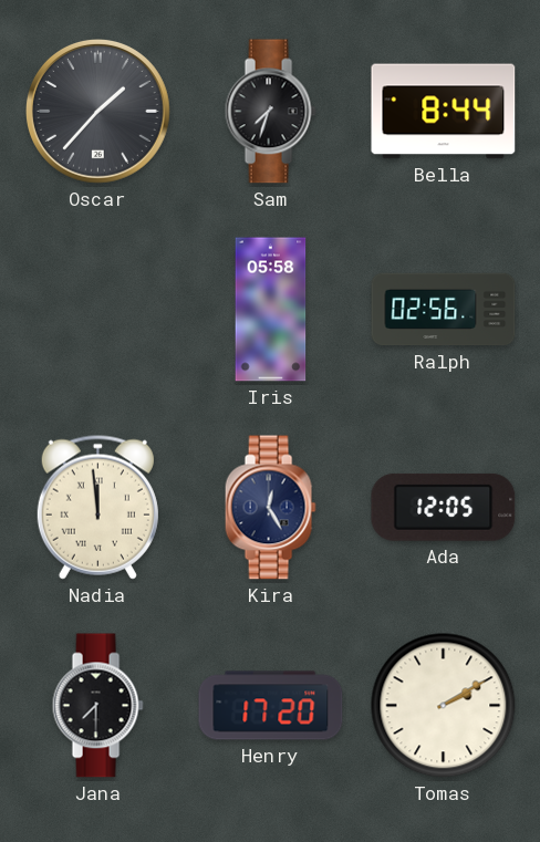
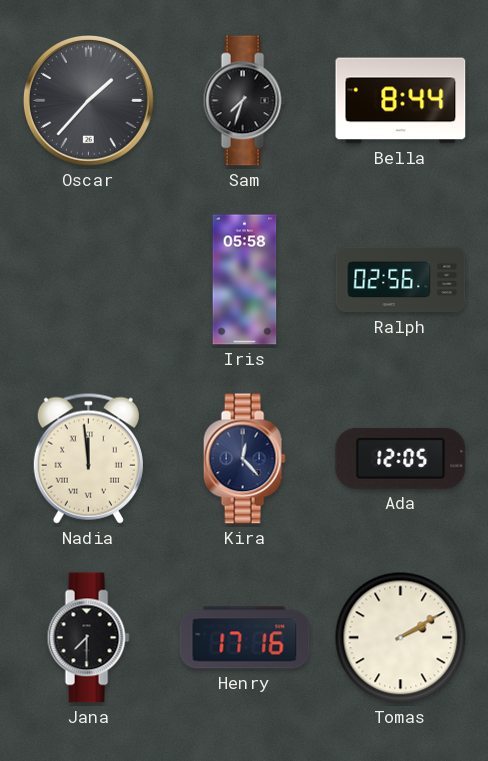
Kira: 12:25 -> 12:23 (244, 459)
Henry: 17:20 -> 17:16 (245, 638)
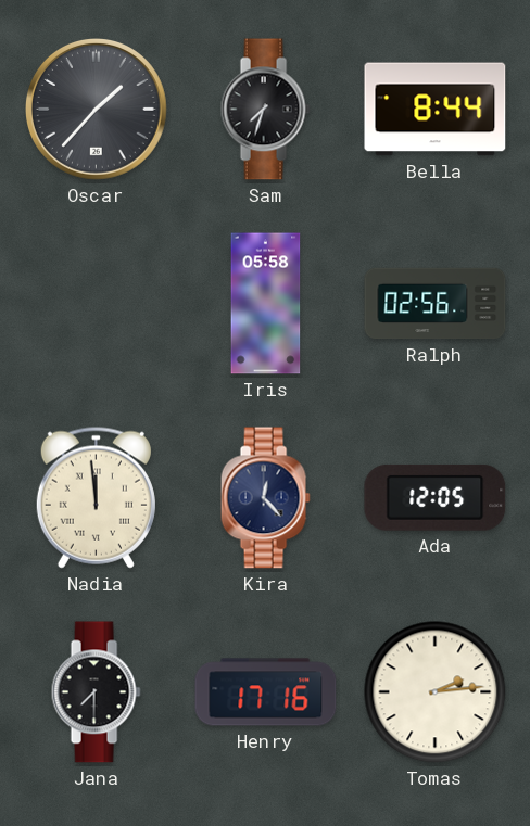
Tomas: 2:10 -> 2:14 (436, 692)
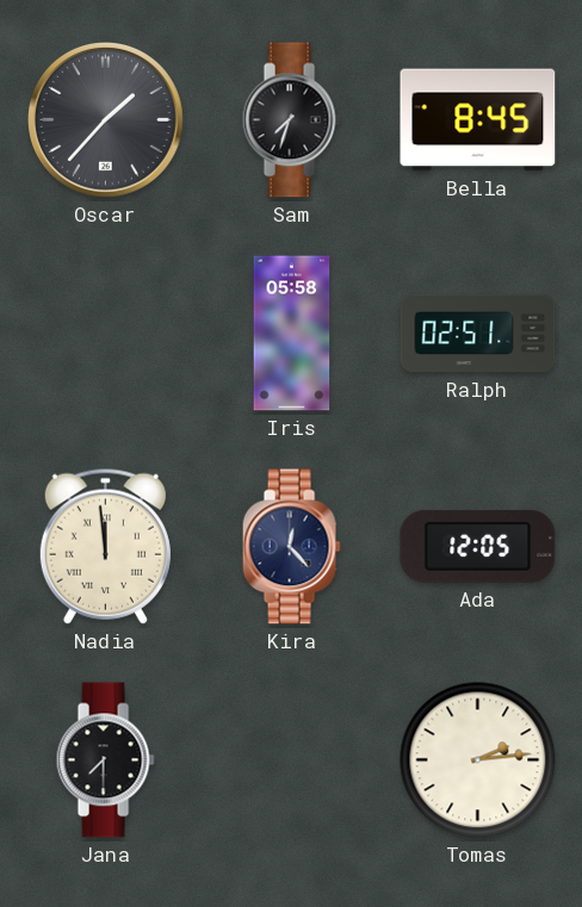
Bella: 8:44 -> 8:45 (478, 120)
Ralph: 02:56 -> 02:51 (478, 334)
Henry: 17:16 -> none (266, 692)
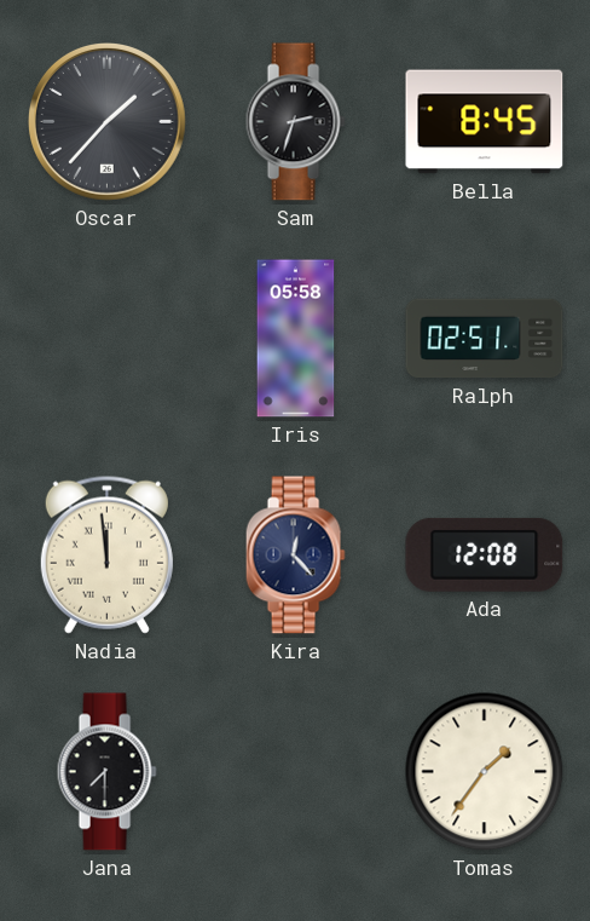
Sam: 7:33 -> 2:33 (295, 122)
Ada: 12:05 -> 12:08 (485, 554)
Tomas: 2:14 -> 1:36 (485, 772)
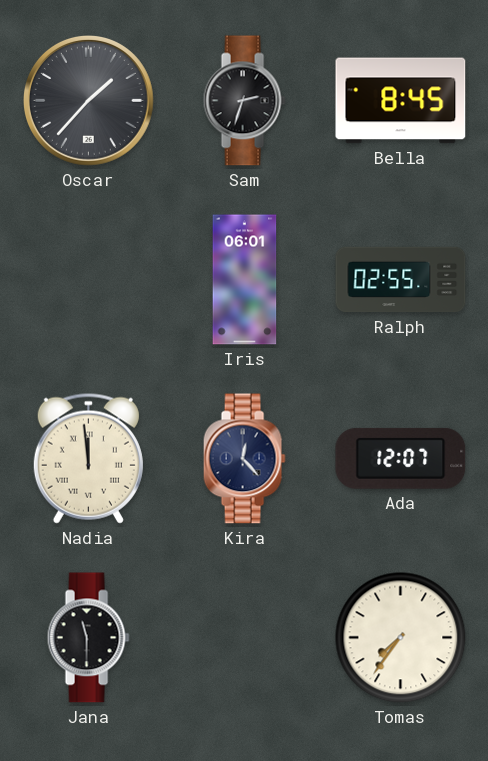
Iris: 05:58 -> 06:01 (245, 280)
Ralph: 02:51 -> 02:55 (401, 280)
Ada: 12:08 -> 12:07 (401, 458)
Jana: 7:30 -> 11:30 (88, 638)
Tomas: 1:36 -> 7:36 (401, 638)
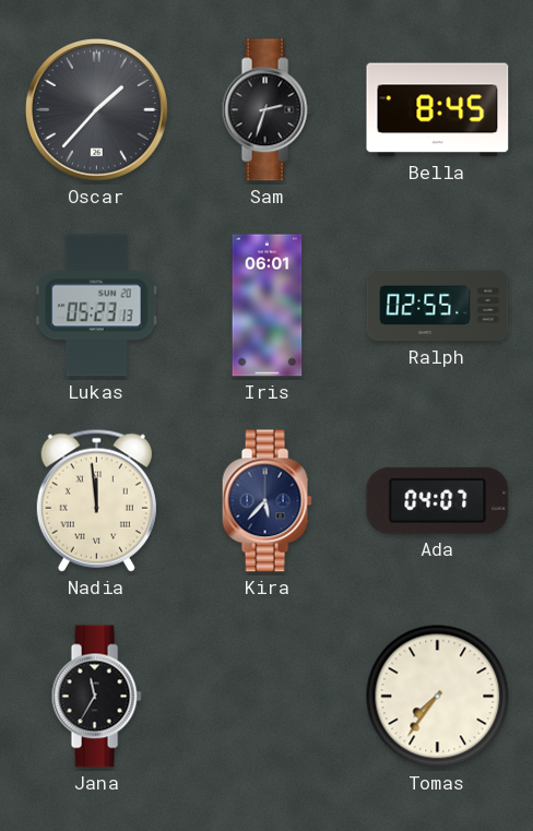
Lukas: none -> 05:23 (96, 306)
Kira: 12:23 -> 5:37 (266, 501)
Ada: 12:07 -> 04:07 (438, 500)
Jana: 11:30 -> 11:35 (96, 697)
